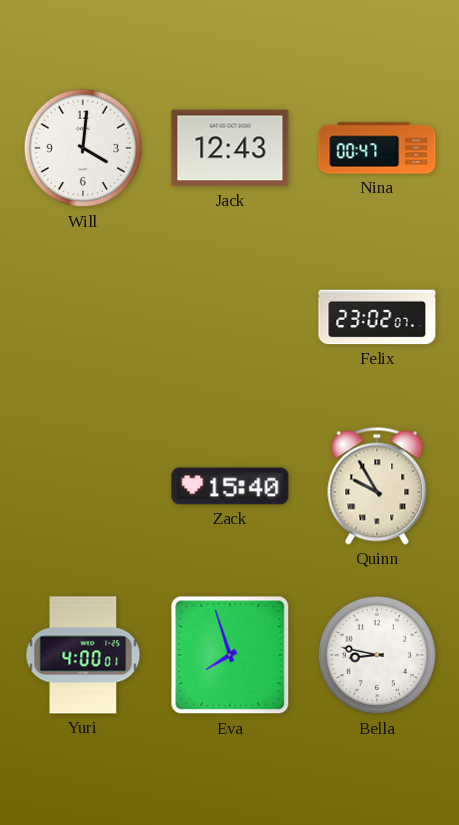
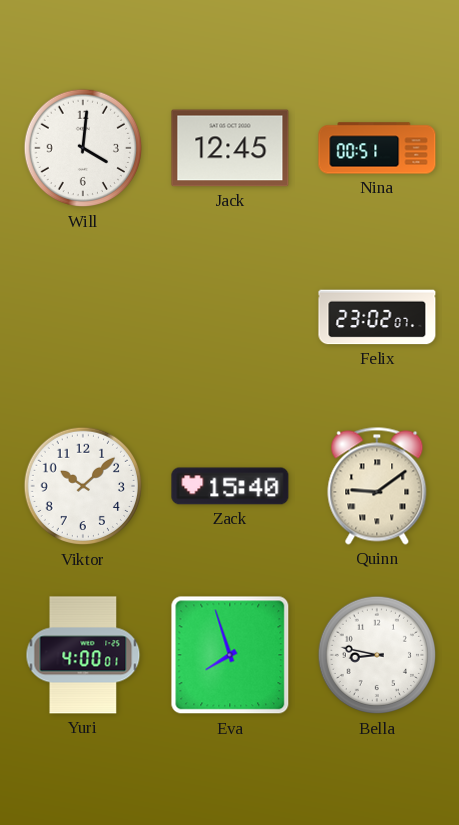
Jack: 12:43 -> 12:45 (230, 148)
Nina: 00:47 -> 00:51 (377, 148)
Viktor: none -> 10:08 (83, 486)
Quinn: 9:55 -> 9:09 (377, 486)
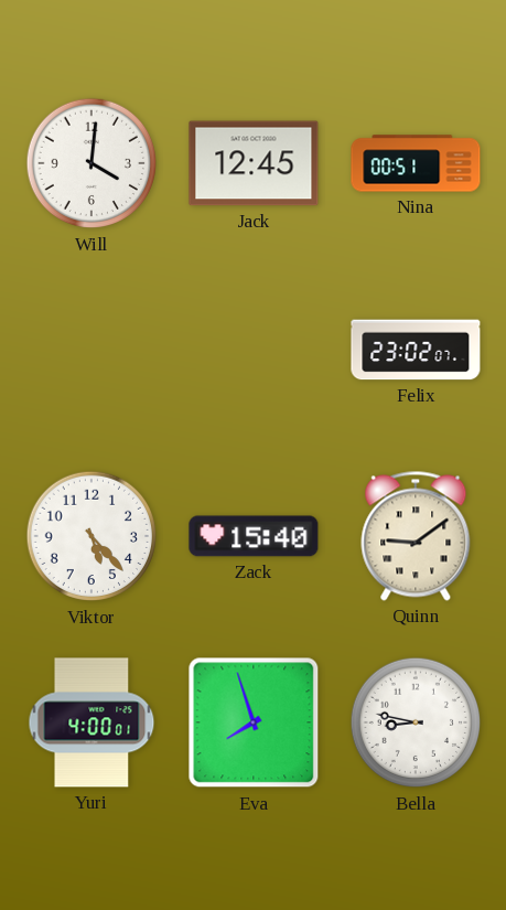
Viktor: 10:08 -> 5:23 (91, 536)
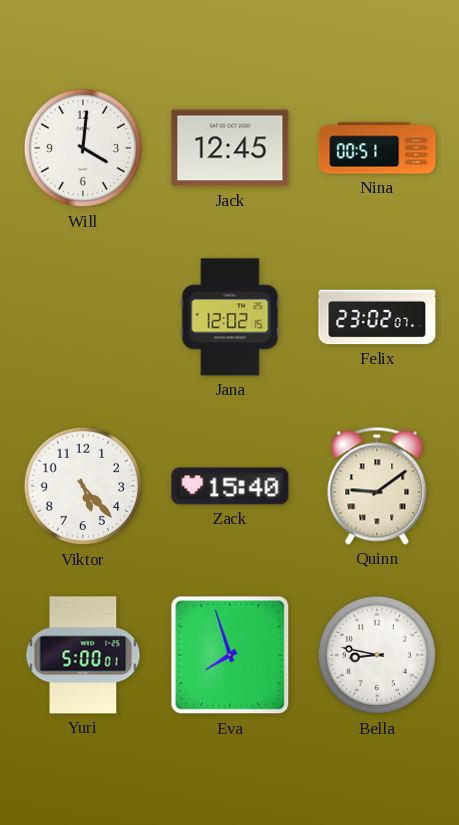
Jana: none -> 12:02 (230, 317)
Yuri: 4:00 -> 5:00 (83, 655)
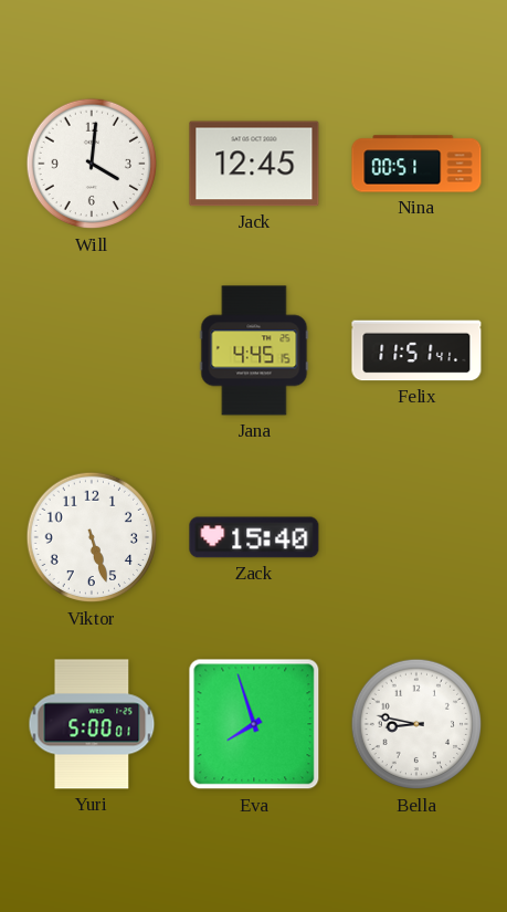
Jana: 12:02 -> 4:45 (254, 350)
Felix: 23:02 -> 11:51 (416, 350)
Viktor: 5:23 -> 5:27 (92, 537)
Quinn: 9:09 -> none (377, 486)
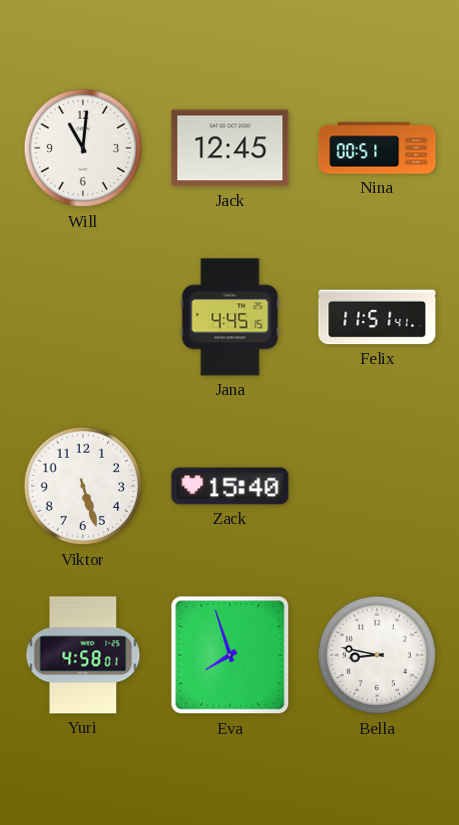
Will: 4:01 -> 11:01 (83, 148)
Yuri: 5:00 -> 4:58 (83, 655)
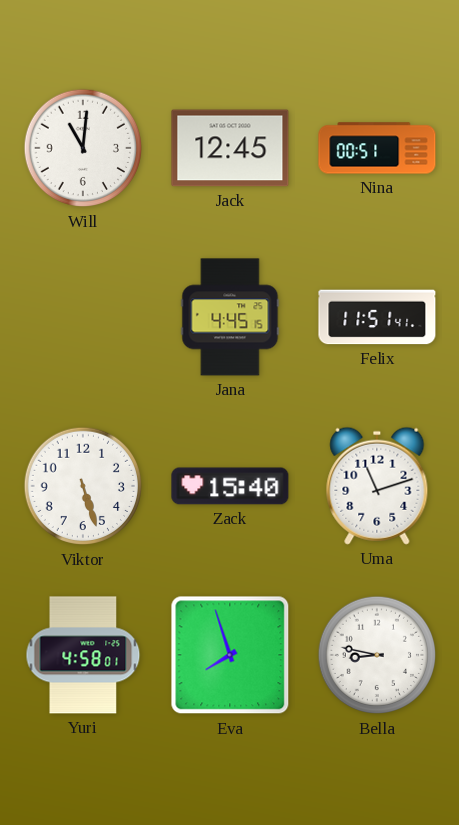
Uma: none -> 11:12 (377, 486)
